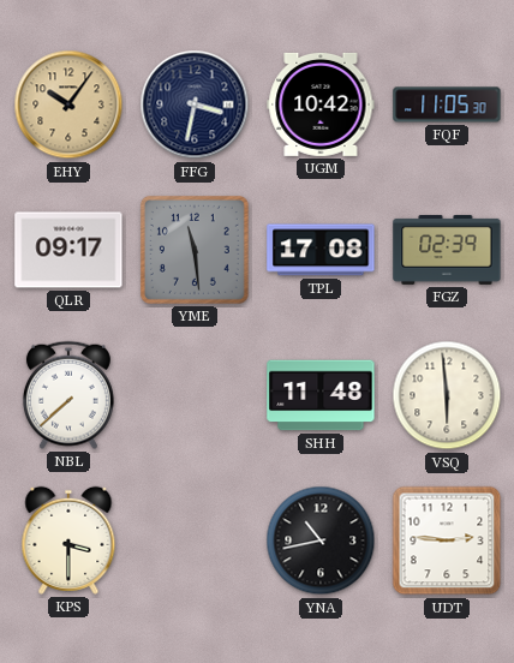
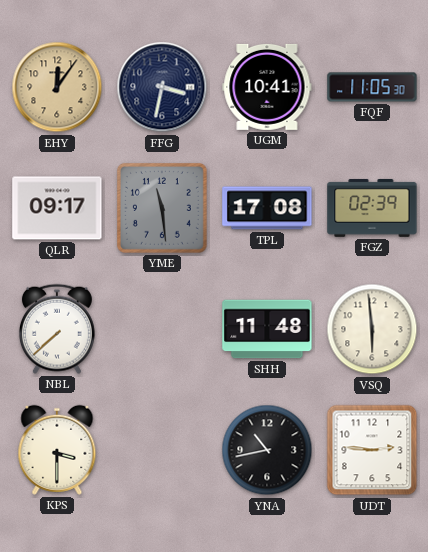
EHY: 10:06 -> 12:06 (57, 87)
UGM: 10:42 -> 10:41 (267, 87)
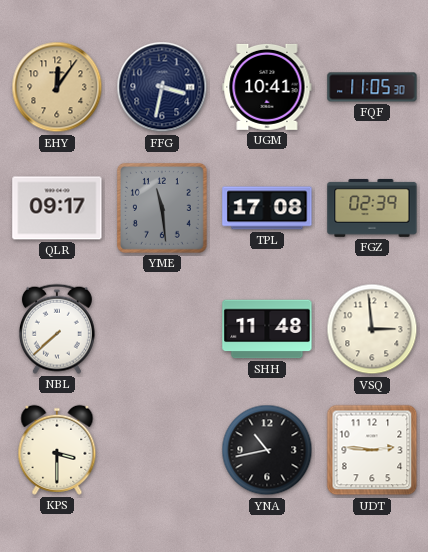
VSQ: 5:59 -> 2:59 (372, 329)
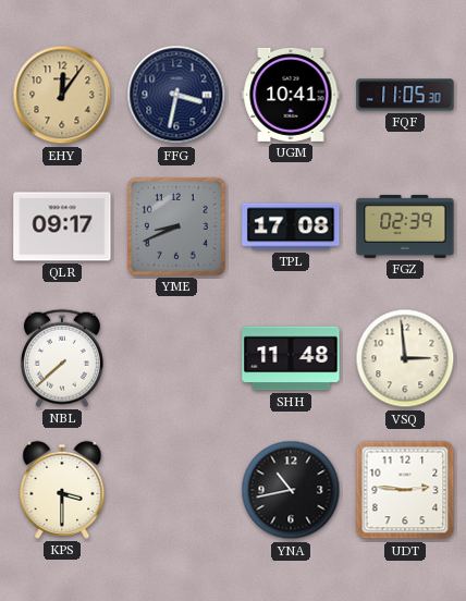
YME: 11:29 -> 8:41 (176, 226)
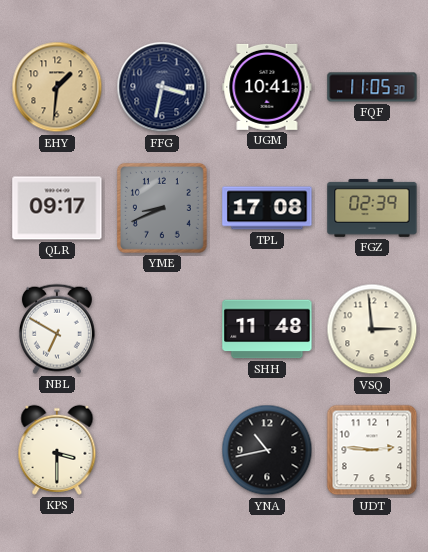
EHY: 12:06 -> 1:31 (57, 87)
NBL: 7:38 -> 6:50 (57, 329)
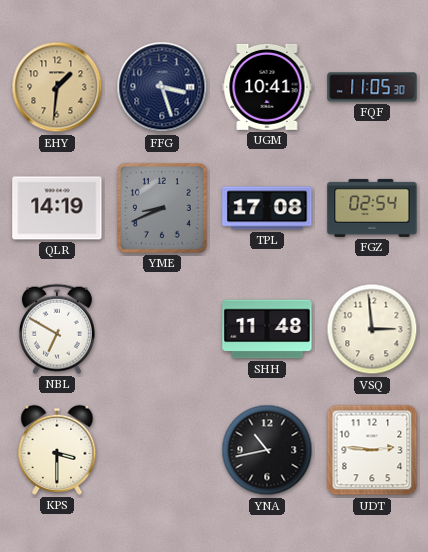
FFG: 3:32 -> 3:27 (162, 87)
QLR: 09:17 -> 14:19 (57, 208)
FGZ: 02:39 -> 02:54 (372, 208)
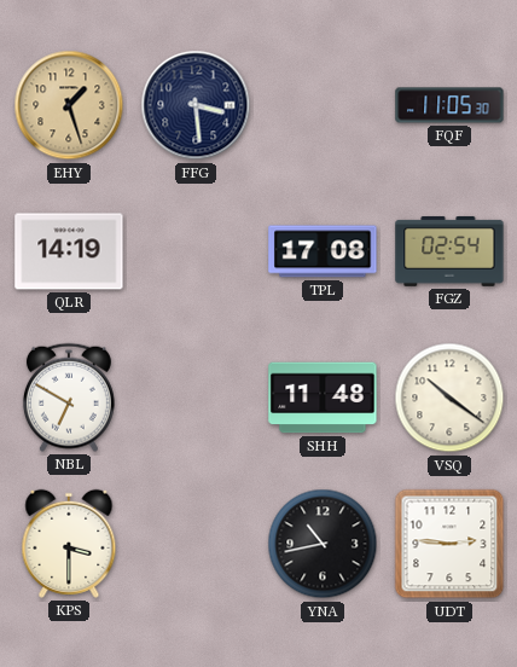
EHY: 1:31 -> 1:27 (69, 105)
FFG: 3:27 -> 3:29 (196, 105)
UGM: 10:41 -> none (267, 87)
YME: 8:41 -> none (162, 208)
VSQ: 2:59 -> 10:21 (449, 398)
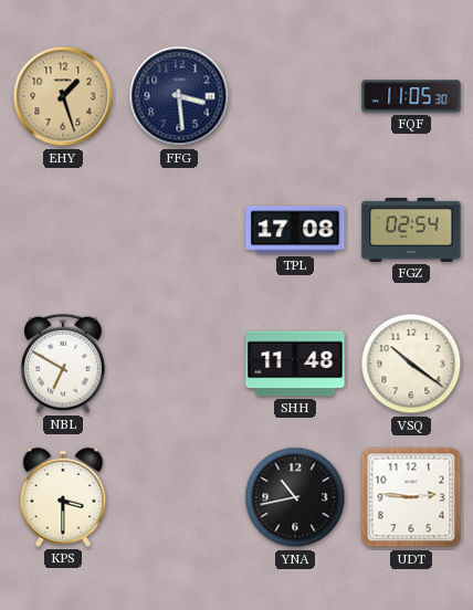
QLR: 14:19 -> none (69, 251)
